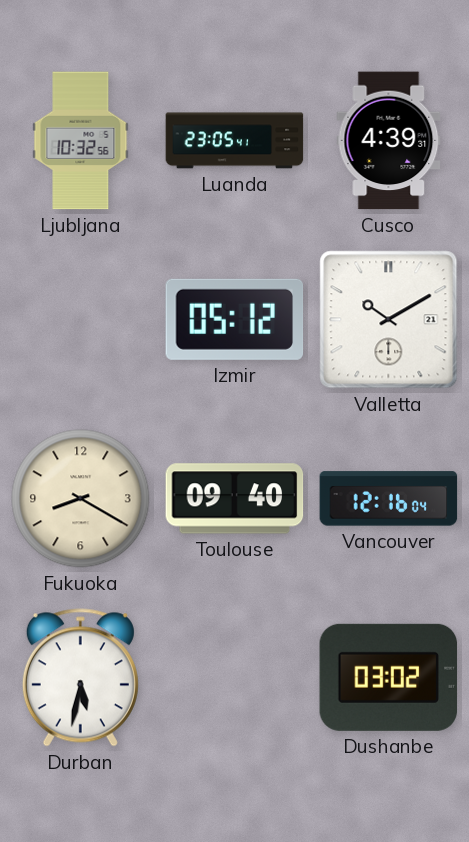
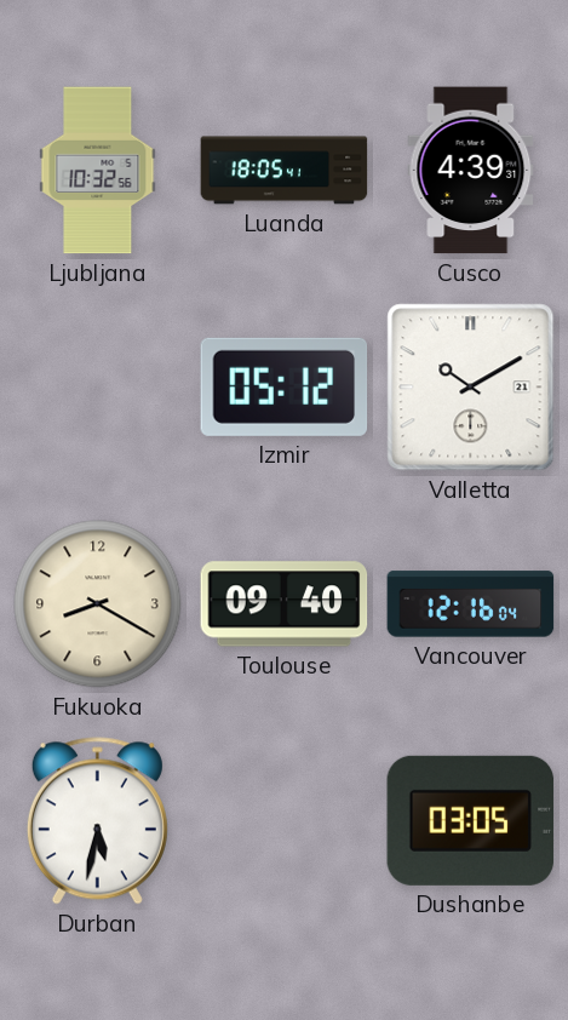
Luanda: 23:05 -> 18:05 (285, 171)
Dushanbe: 03:02 -> 03:05 (471, 820)
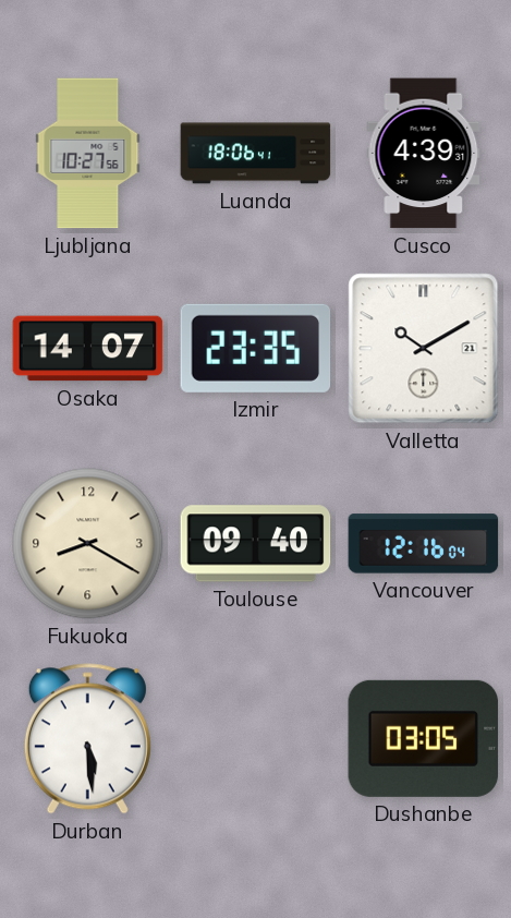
Ljubljana: 10:32 -> 10:27 (88, 154)
Luanda: 18:05 -> 18:06 (256, 154)
Osaka: none -> 14:07 (88, 349)
Izmir: 05:12 -> 23:35 (256, 348)
Durban: 5:32 -> 5:29 (87, 739)
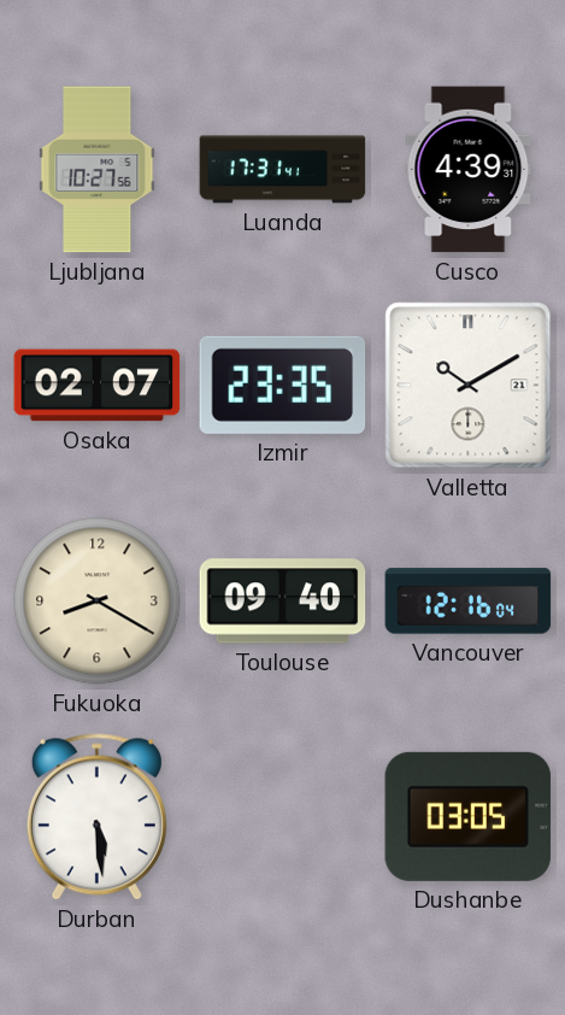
Luanda: 18:06 -> 17:31 (283, 170)
Osaka: 14:07 -> 02:07 (98, 386)
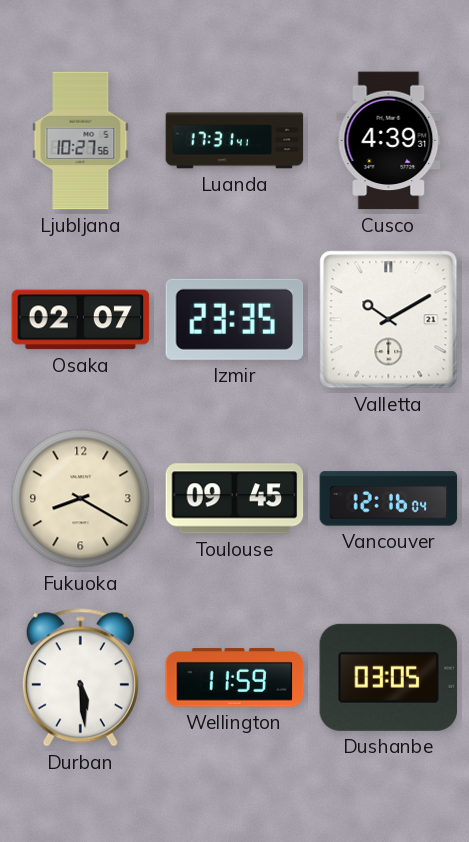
Toulouse: 09:40 -> 09:45 (235, 499)
Wellington: none -> 11:59 (235, 678)
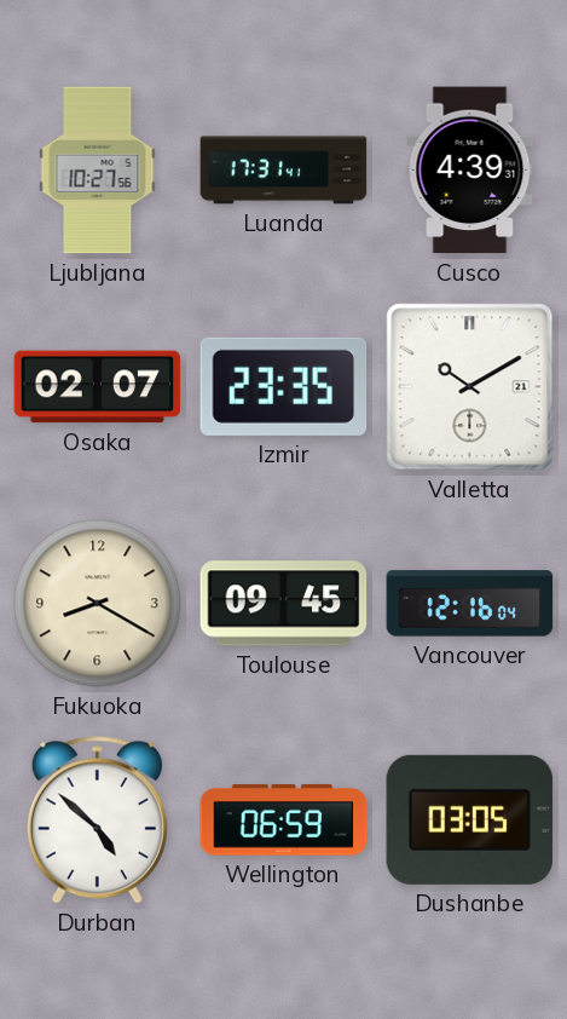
Durban: 5:29 -> 4:52 (97, 821)
Wellington: 11:59 -> 06:59 (284, 821)
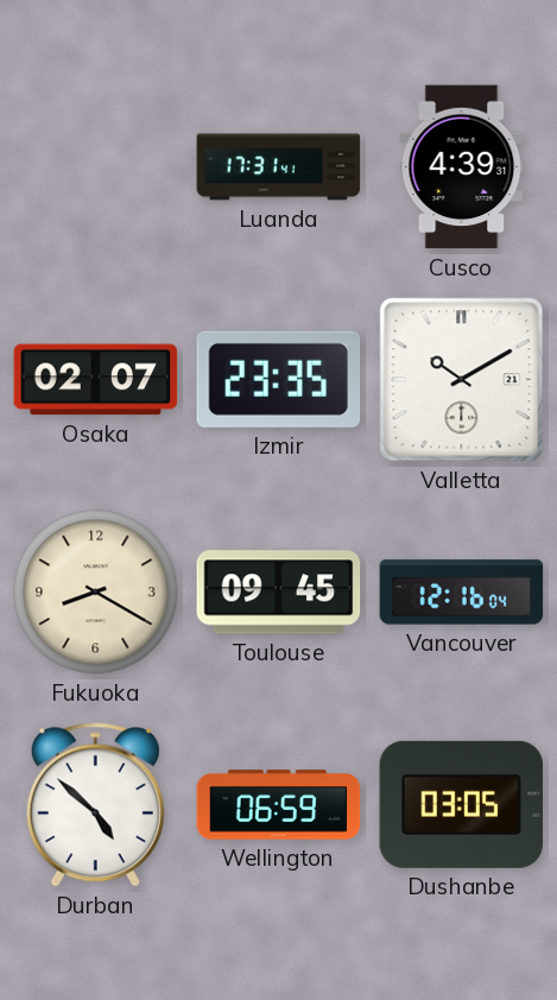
Ljubljana: 10:27 -> none (98, 171)
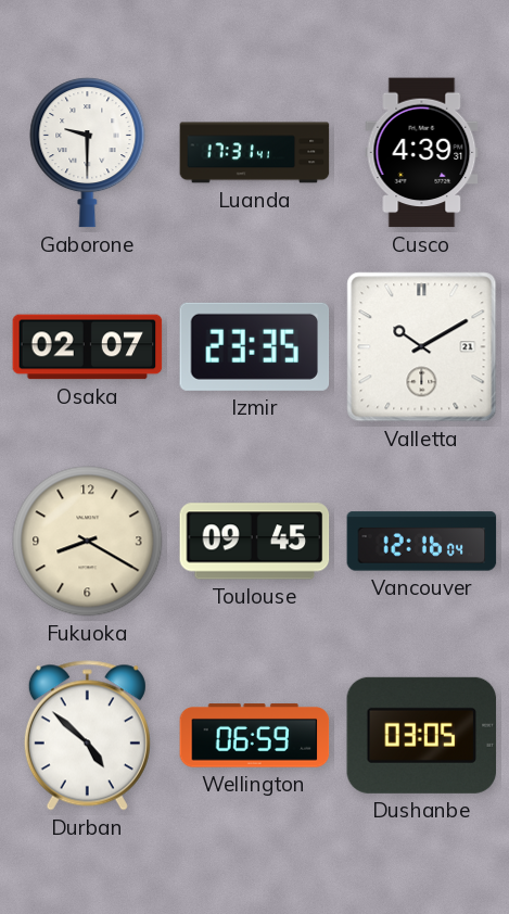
Gaborone: none -> 9:30 (88, 153)
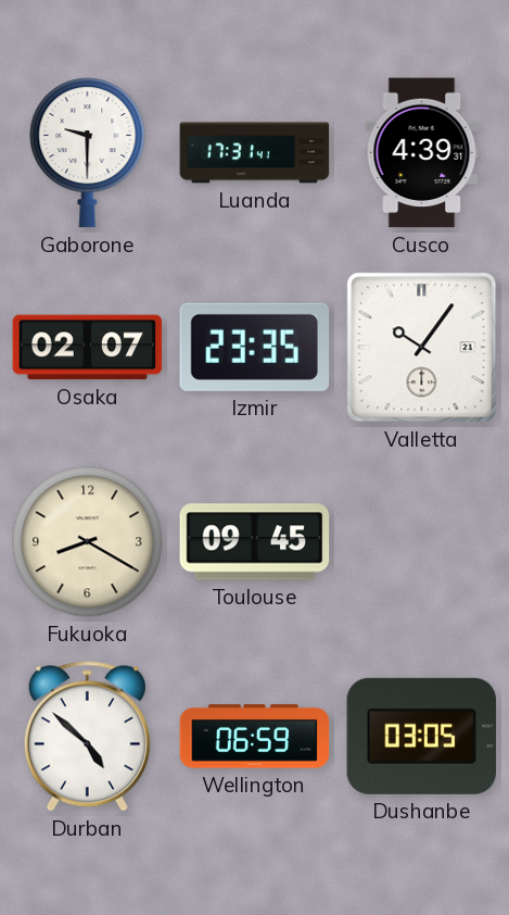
Valletta: 10:10 -> 10:06 (422, 348)
Vancouver: 12:16 -> none (422, 542)
